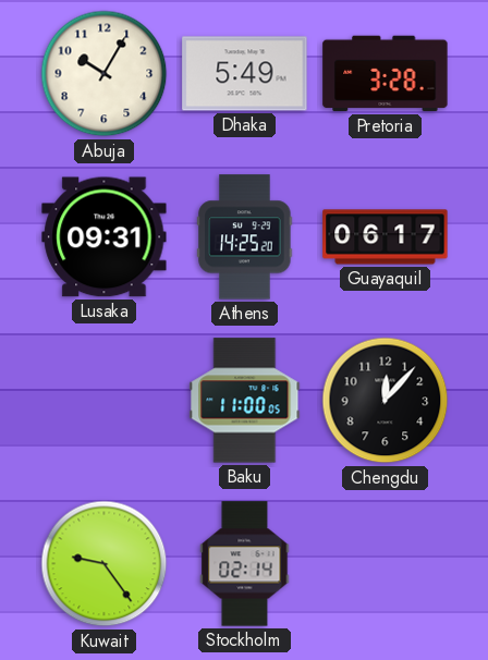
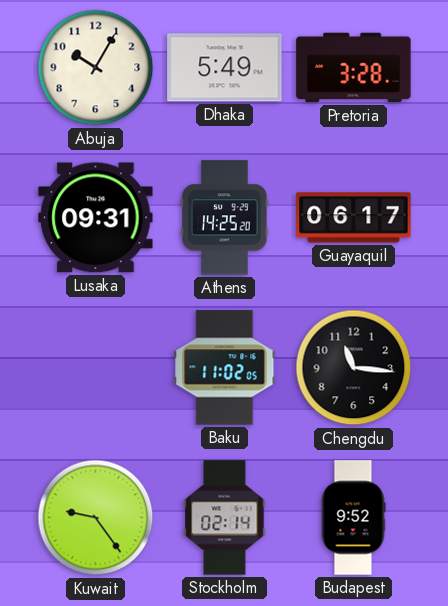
Baku: 11:00 -> 11:02 (225, 368)
Chengdu: 12:07 -> 11:16 (354, 368)
Budapest: none -> 9:52 (353, 518)
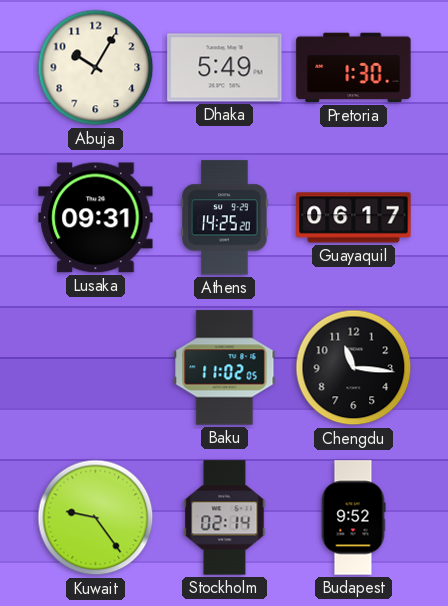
Pretoria: 3:28 -> 1:30 (354, 68)
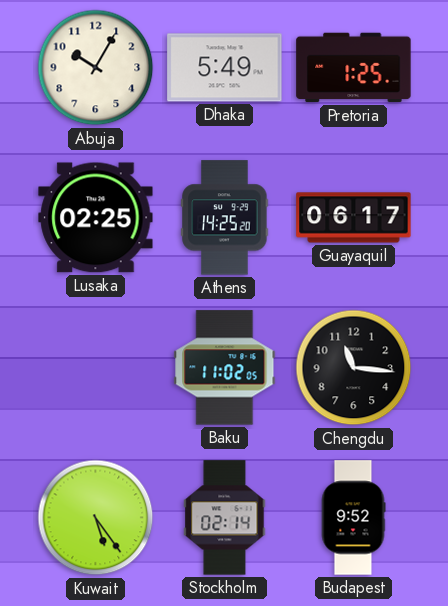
Pretoria: 1:30 -> 1:25 (354, 68)
Lusaka: 09:31 -> 02:25 (96, 218)
Kuwait: 9:24 -> 5:24 (96, 518)
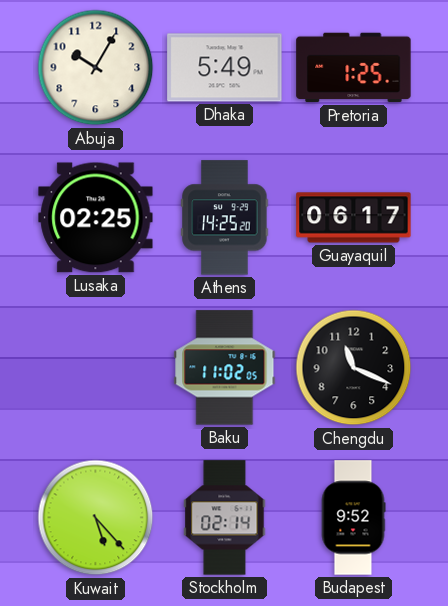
Chengdu: 11:16 -> 11:19 (354, 368)
Kuwait: 5:24 -> 5:23 (96, 518)
